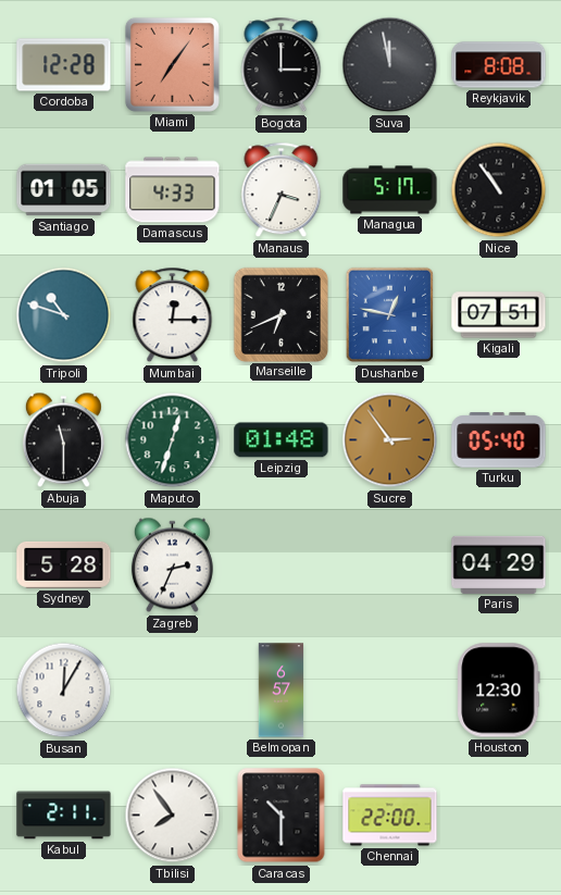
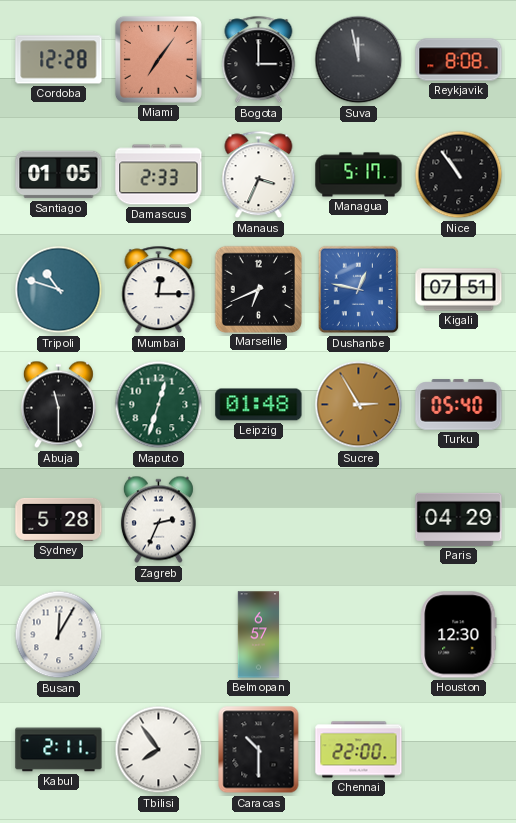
Damascus: 4:33 -> 2:33 (159, 175)
Sucre: 2:54 -> 2:55 (359, 405)
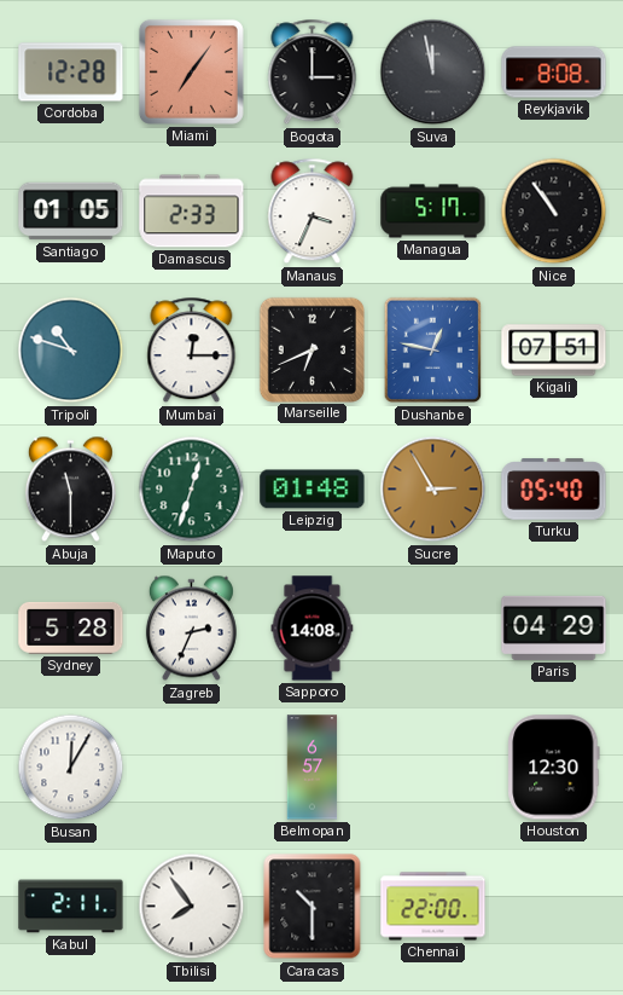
Sapporo: none -> 14:08 (313, 629)
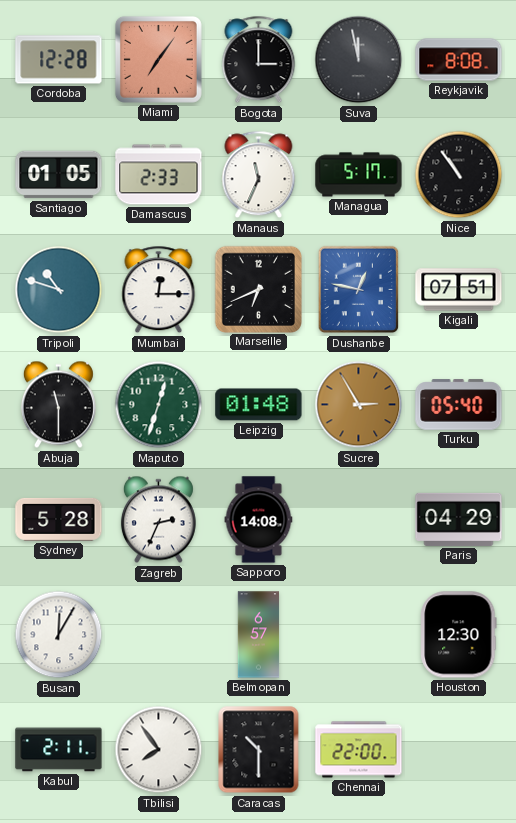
Manaus: 3:34 -> 11:34 (259, 175)
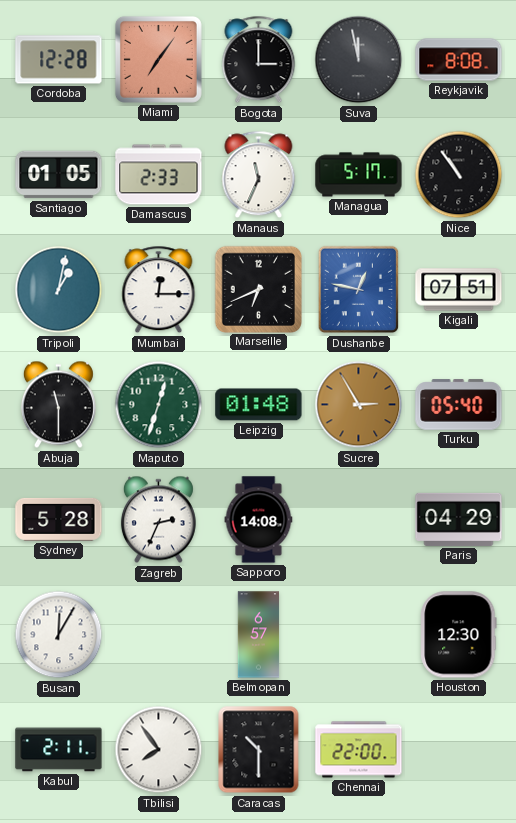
Tripoli: 10:48 -> 1:02 (59, 290)
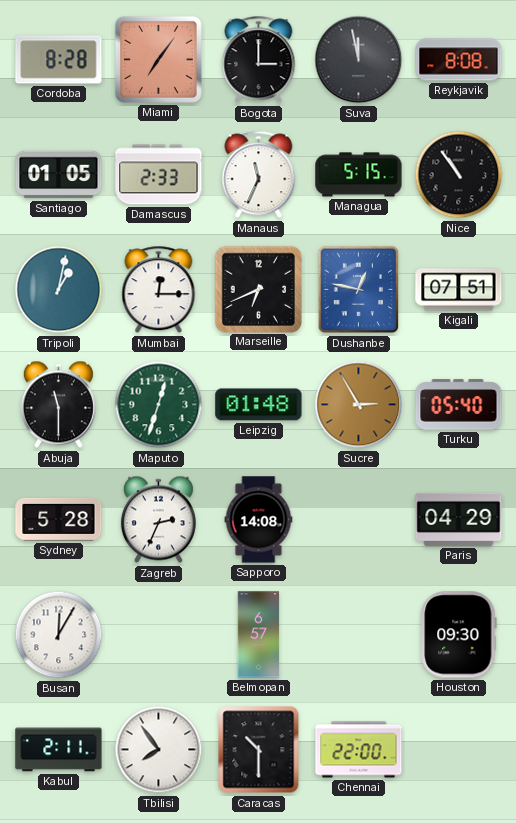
Cordoba: 12:28 -> 8:28 (59, 60)
Managua: 5:17 -> 5:15 (359, 175)
Houston: 12:30 -> 09:30 (459, 635)
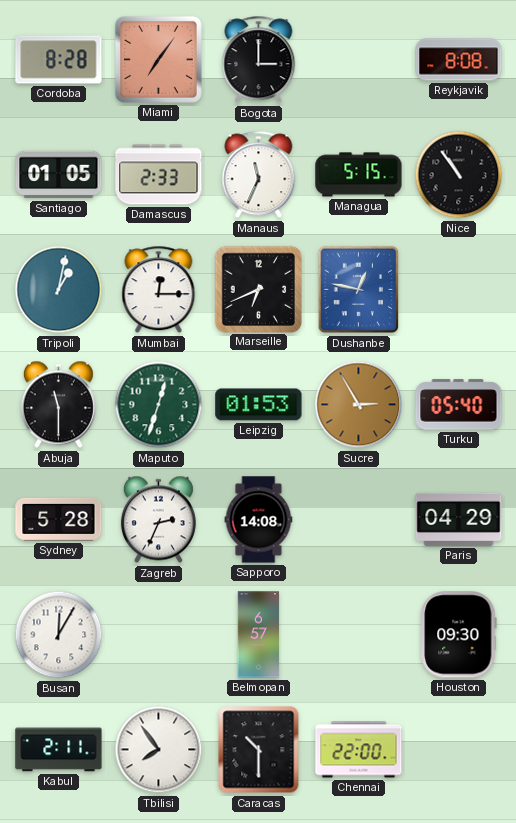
Suva: 11:58 -> none (359, 60)
Kigali: 07:51 -> none (459, 290)
Leipzig: 01:48 -> 01:53 (259, 405)
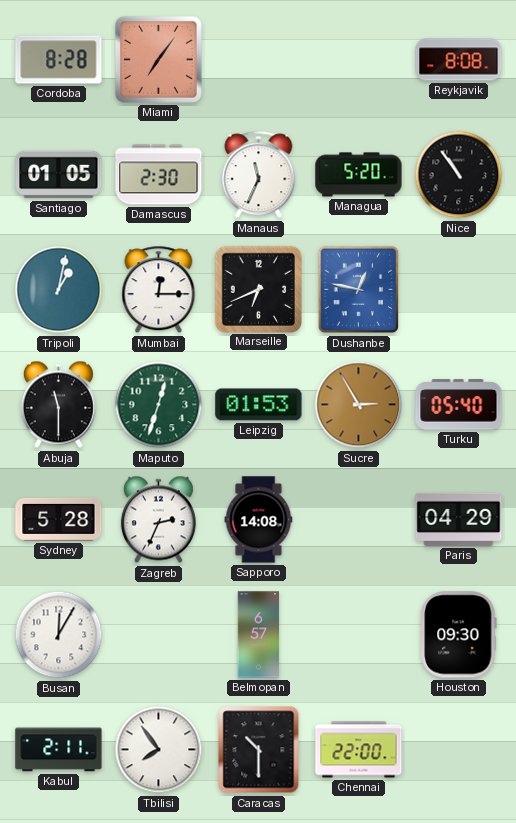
Bogota: 3:00 -> none (259, 60)
Damascus: 2:33 -> 2:30 (159, 175)
Managua: 5:15 -> 5:20 (359, 175)
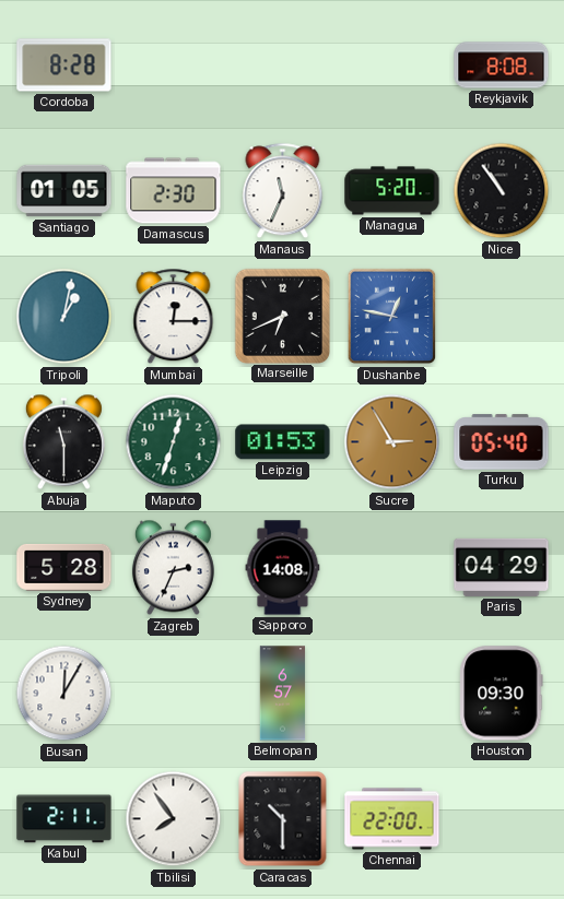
Miami: 7:06 -> none (158, 59)
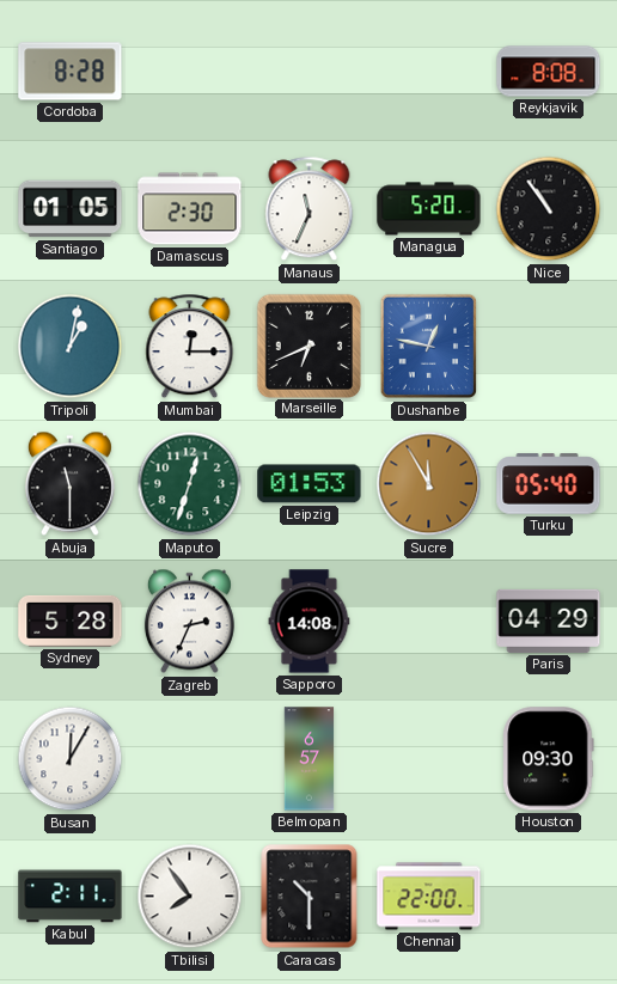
Sucre: 2:55 -> 11:55 (429, 484)
